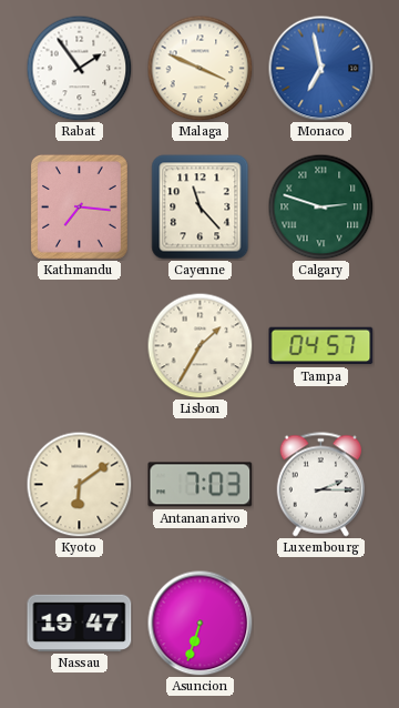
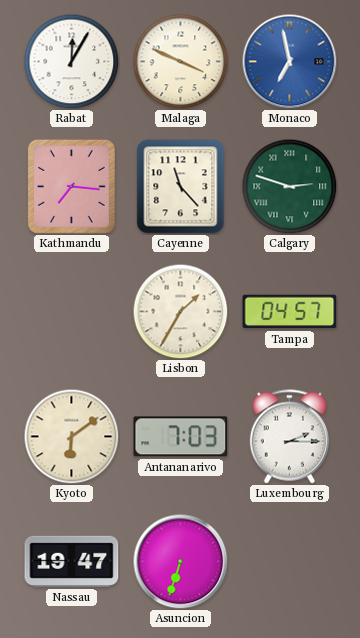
Rabat: 1:54 -> 12:05 (71, 61)
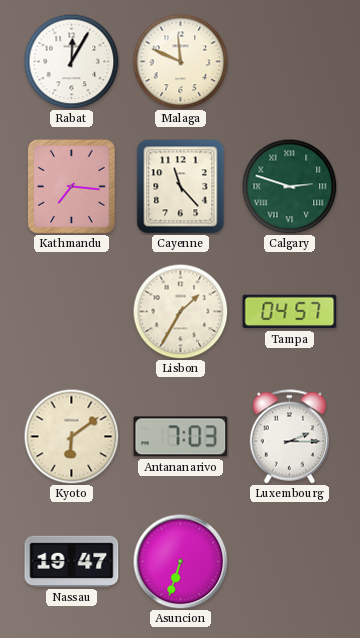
Malaga: 3:49 -> 11:49 (180, 61)
Monaco: 6:58 -> none (289, 61)
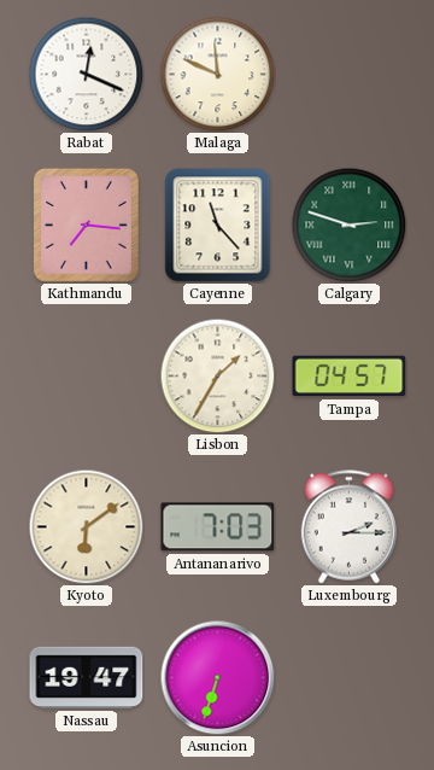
Rabat: 12:05 -> 12:19 (86, 74)
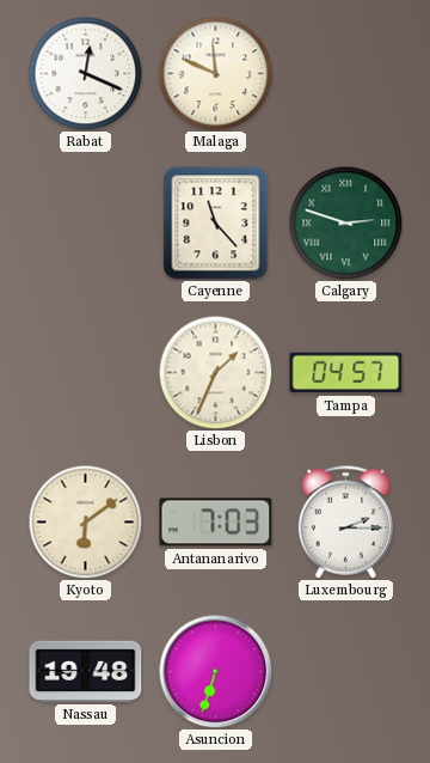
Kathmandu: 7:16 -> none (86, 224)
Lisbon: 1:35 -> 1:34 (215, 372)
Nassau: 19:47 -> 19:48 (86, 671)
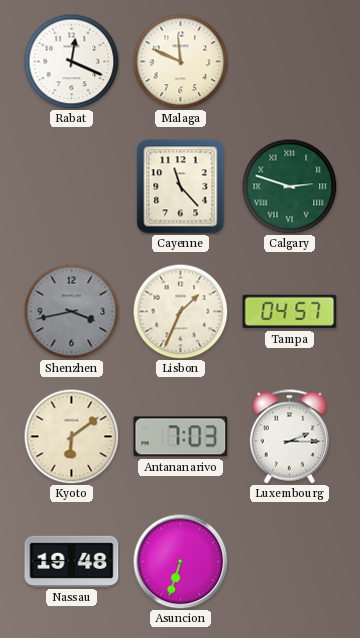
Shenzhen: none -> 3:43 (71, 311)
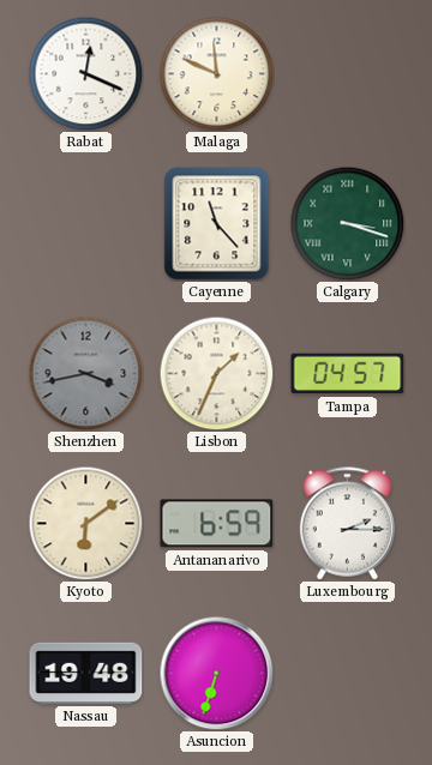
Calgary: 2:48 -> 3:18 (347, 223)
Antananarivo: 7:03 -> 6:59 (217, 524)
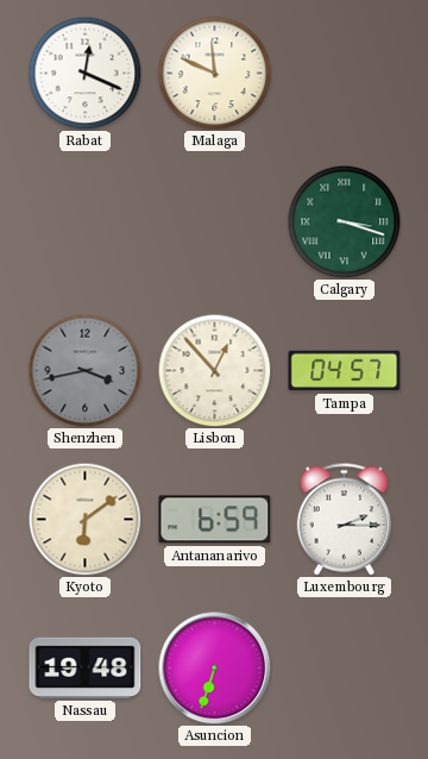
Cayenne: 11:23 -> none (217, 224)
Lisbon: 1:34 -> 12:53 (214, 370)
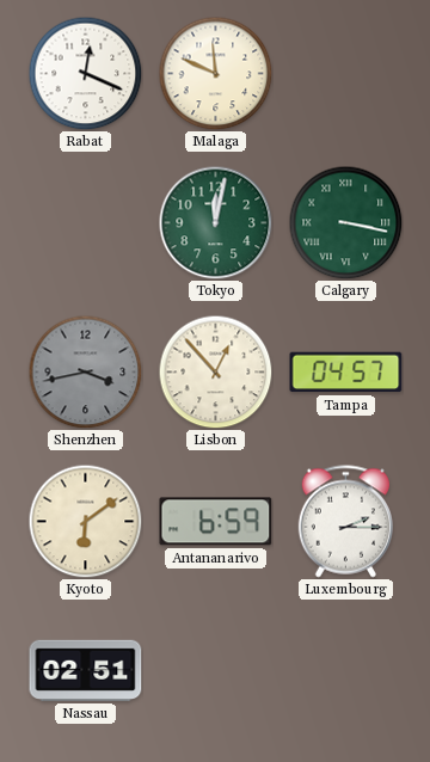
Tokyo: none -> 12:02 (215, 222)
Calgary: 3:18 -> 3:17 (345, 222)
Nassau: 19:48 -> 02:51 (86, 670)
Asuncion: 6:33 -> none (214, 667)
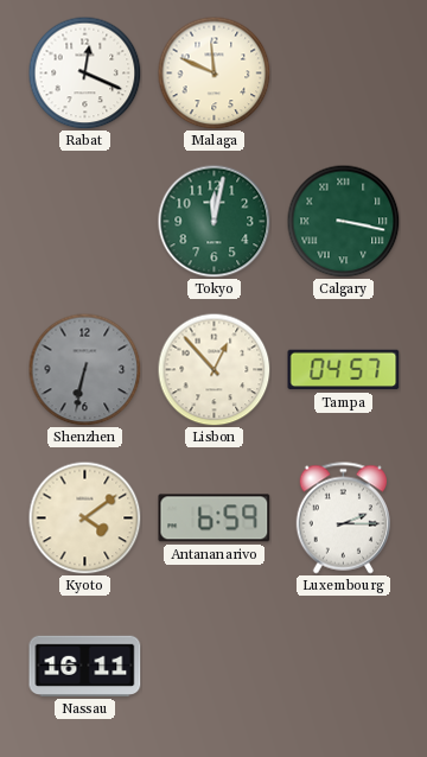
Shenzhen: 3:43 -> 6:32 (84, 369)
Kyoto: 6:09 -> 4:09 (84, 517)
Nassau: 02:51 -> 16:11 (85, 666)
